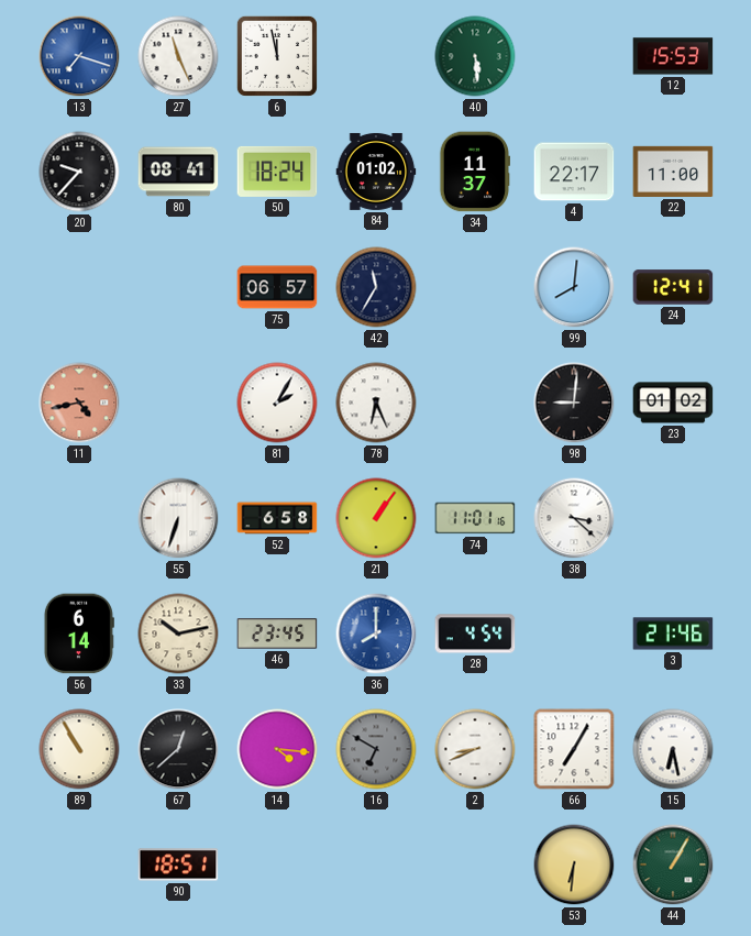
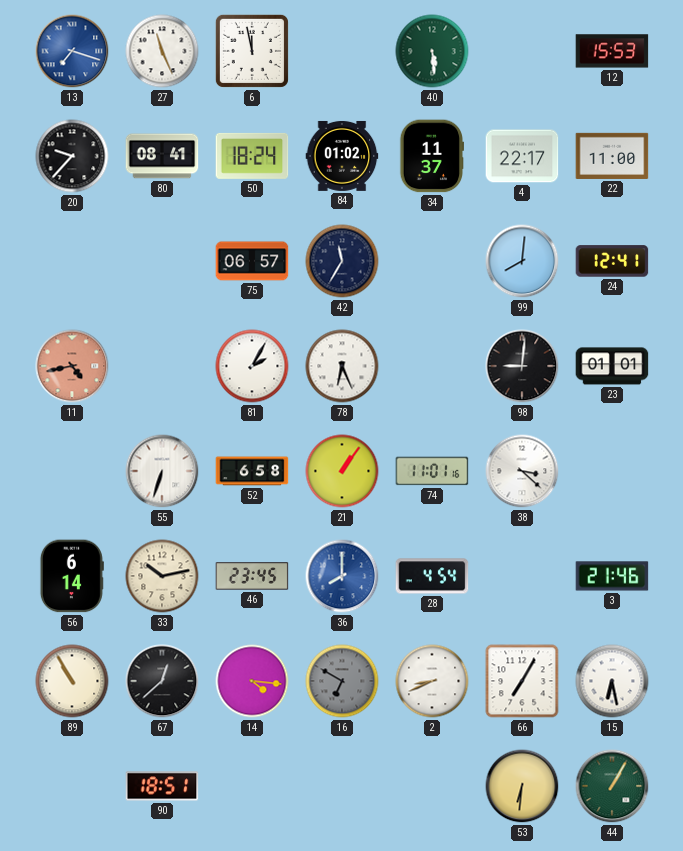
23: 01:02 -> 01:01 (612, 366)
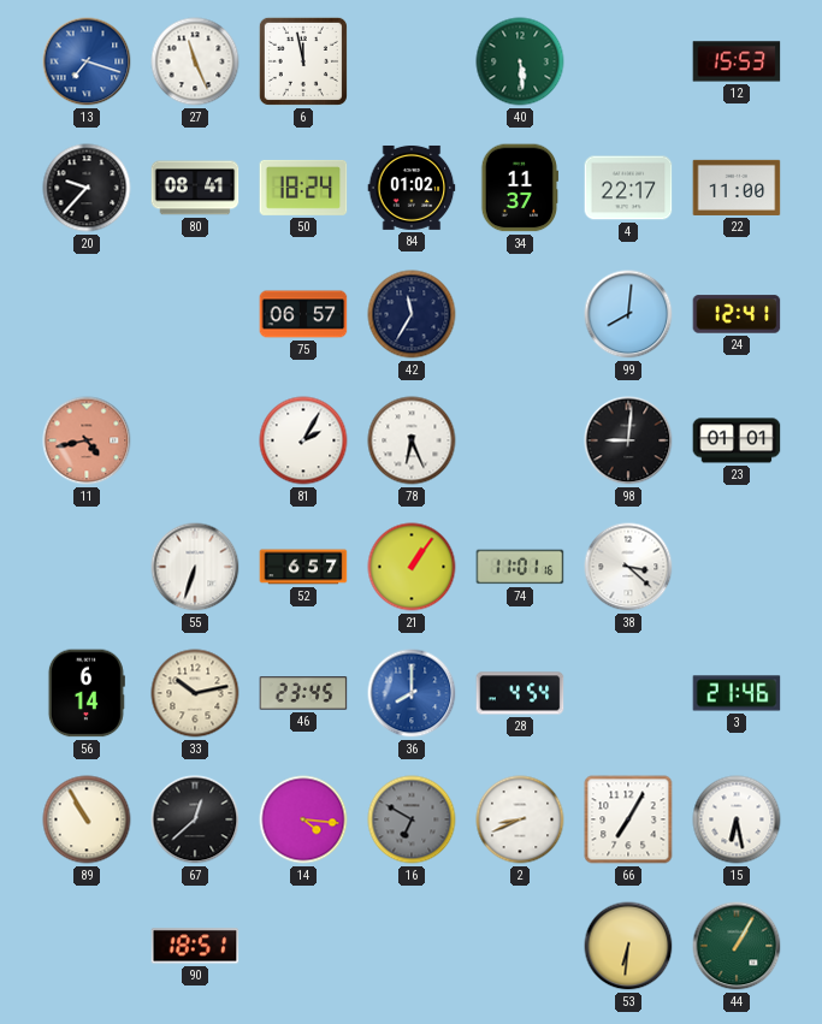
52: 6:58 -> 6:57 (303, 567)
